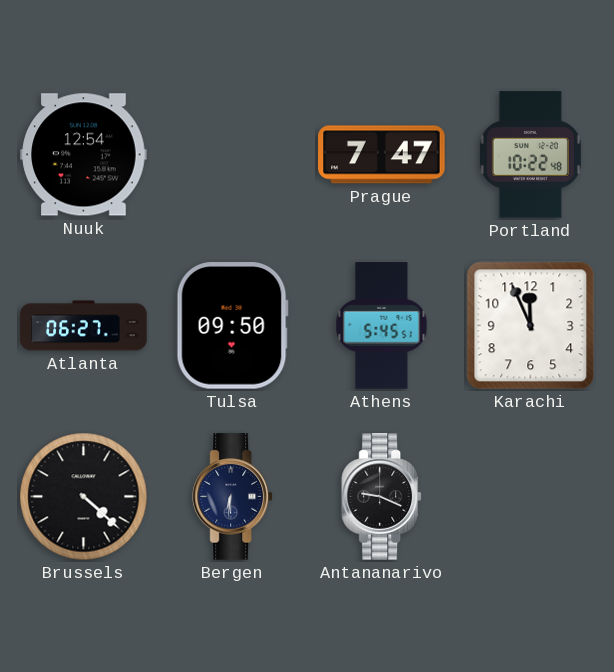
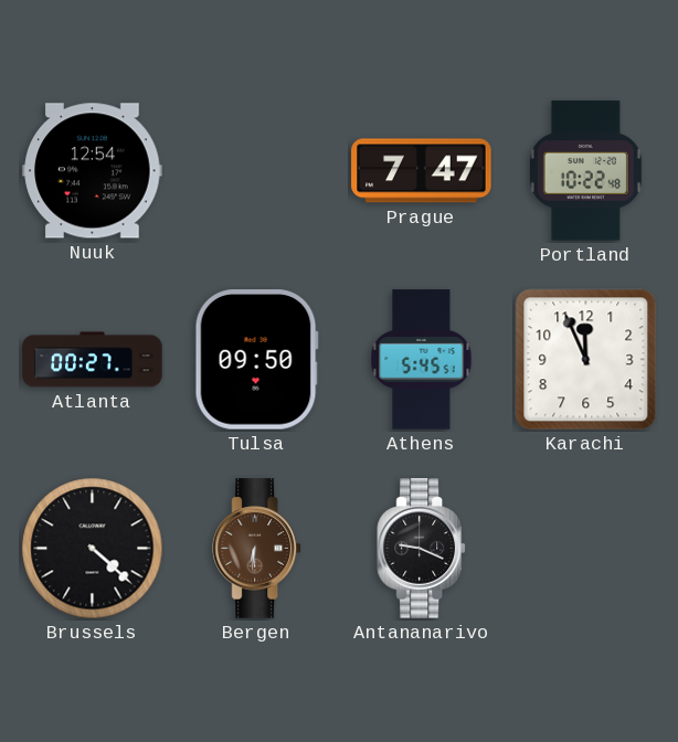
Atlanta: 06:27 -> 00:27 (93, 360)
Bergen dial: navy -> brown (256, 549)
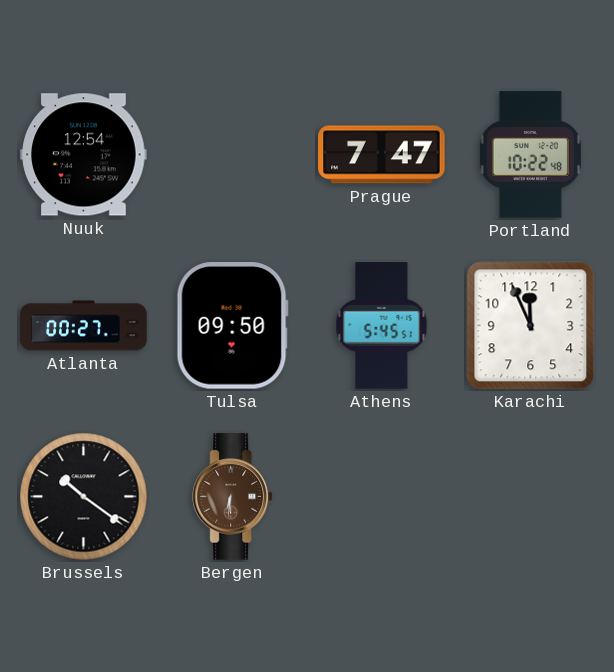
Brussels: 4:22 -> 10:21 (84, 497)
Antananarivo: 9:19 -> none (421, 549)
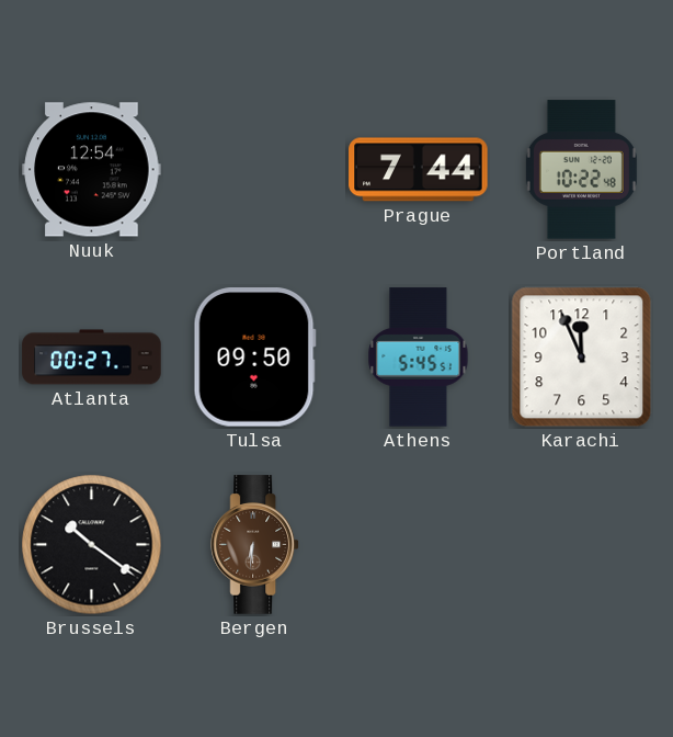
Prague: 7:47 -> 7:44 (419, 170)
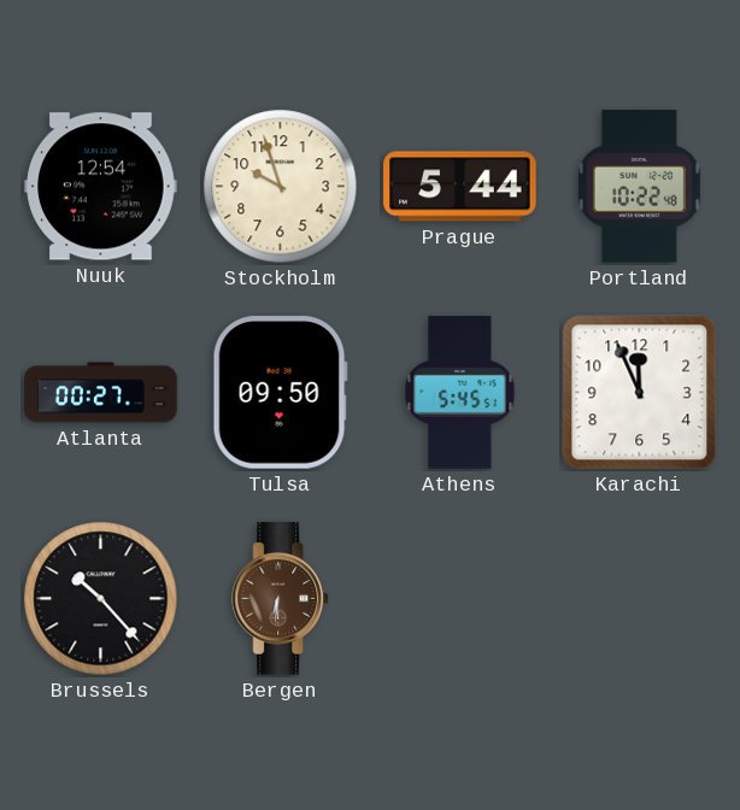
Stockholm: none -> 9:57 (281, 187)
Prague: 7:44 -> 5:44 (460, 187)
Brussels: 10:21 -> 10:23 (101, 599)
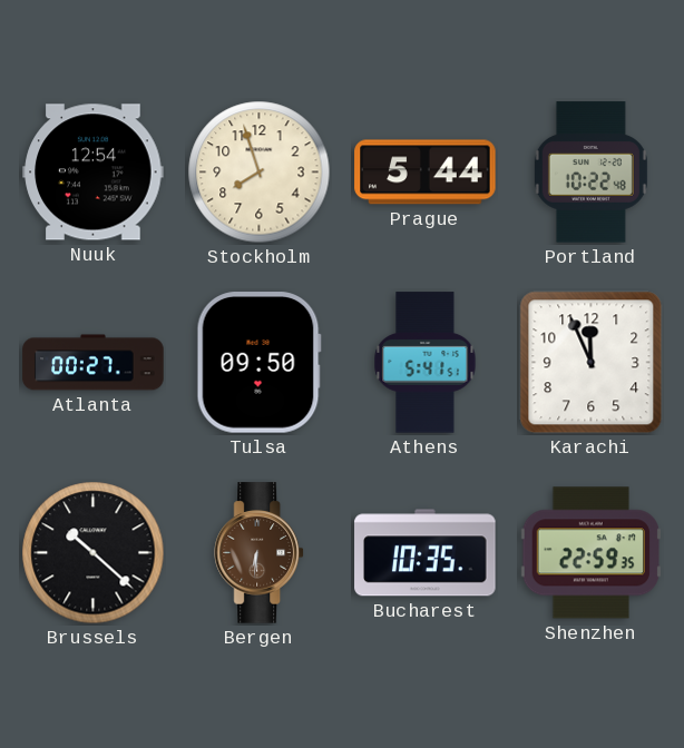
Stockholm: 9:57 -> 7:57 (260, 173)
Athens: 5:45 -> 5:41 (426, 363)
Brussels: 10:23 -> 10:22 (94, 553)
Bucharest: none -> 10:35 (426, 553)
Shenzhen: none -> 22:59 (590, 553)
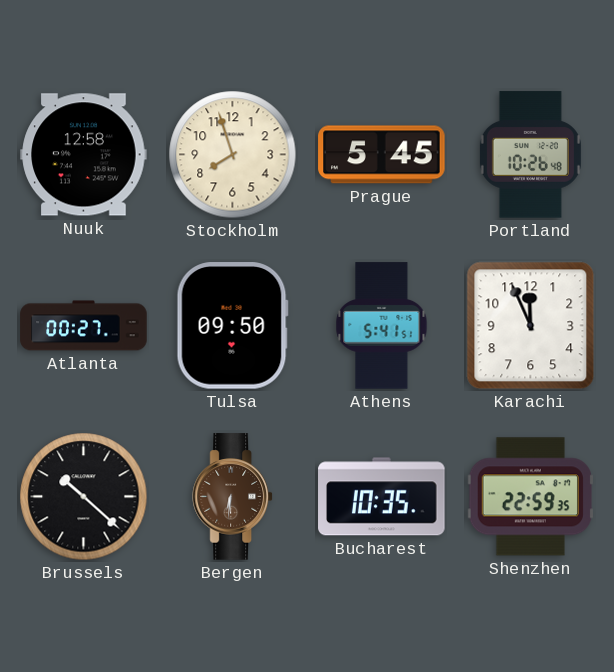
Nuuk: 12:54 -> 12:58 (84, 155)
Prague: 5:44 -> 5:45 (382, 155)
Portland: 10:22 -> 10:26 (530, 155)
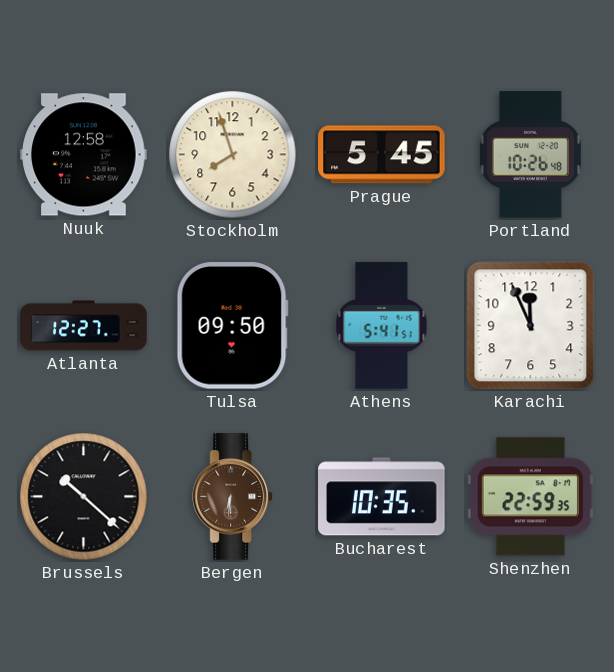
Atlanta: 00:27 -> 12:27 (84, 326)
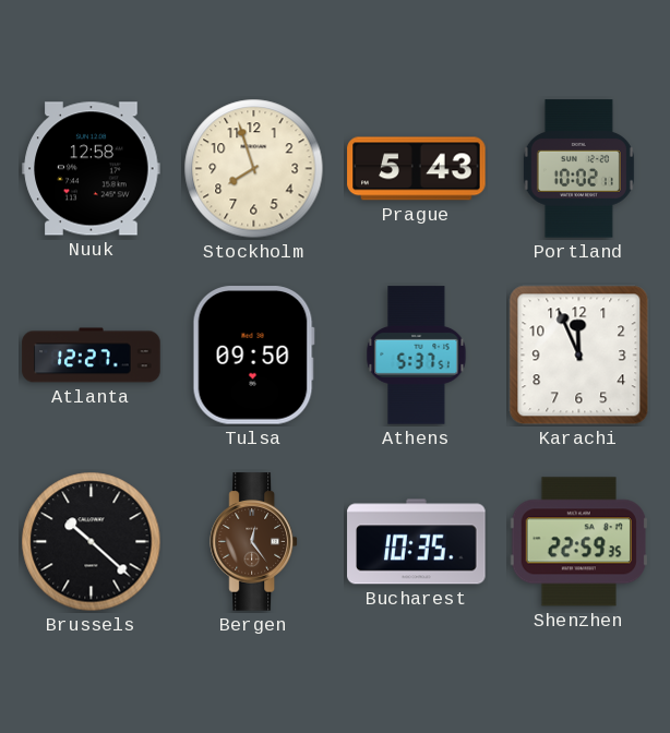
Prague: 5:45 -> 5:43 (417, 169)
Portland: 10:26 -> 10:02 (578, 169)
Athens: 5:41 -> 5:37 (417, 356)
Bergen: 6:31 -> 12:24 (253, 542)
